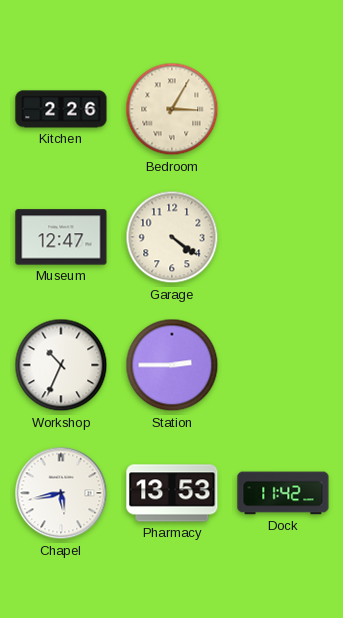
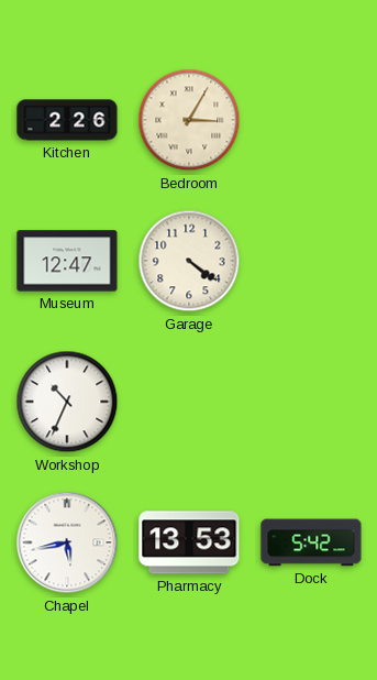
Station: 2:45 -> none (172, 365)
Dock: 11:42 -> 5:42 (311, 542)
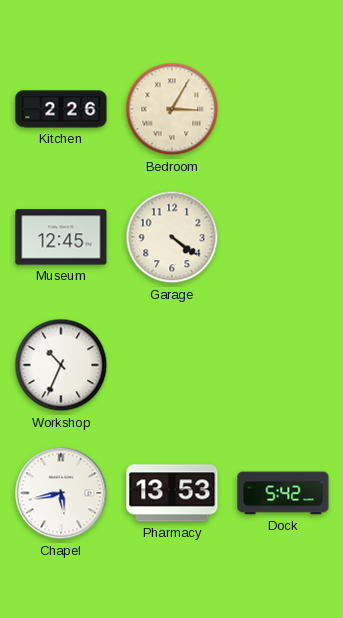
Museum: 12:47 -> 12:45 (61, 237)
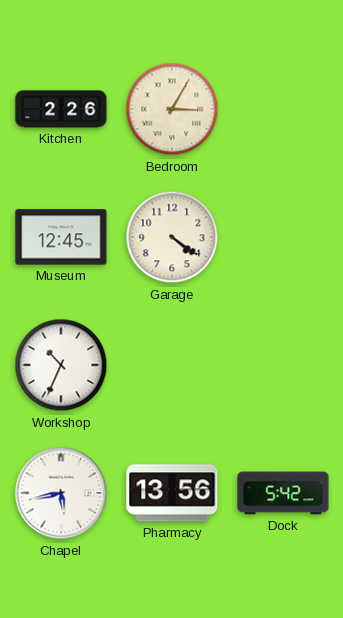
Pharmacy: 13:53 -> 13:56 (172, 493)
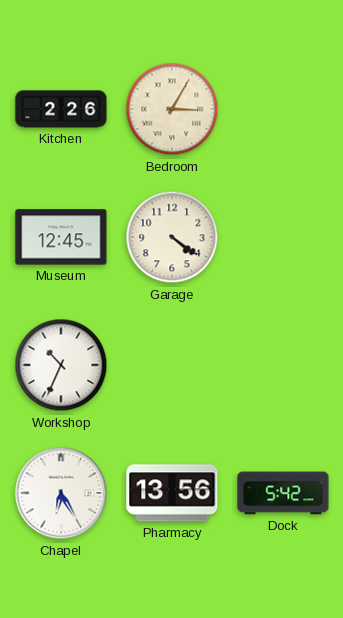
Chapel: 5:43 -> 6:25 (61, 493)
